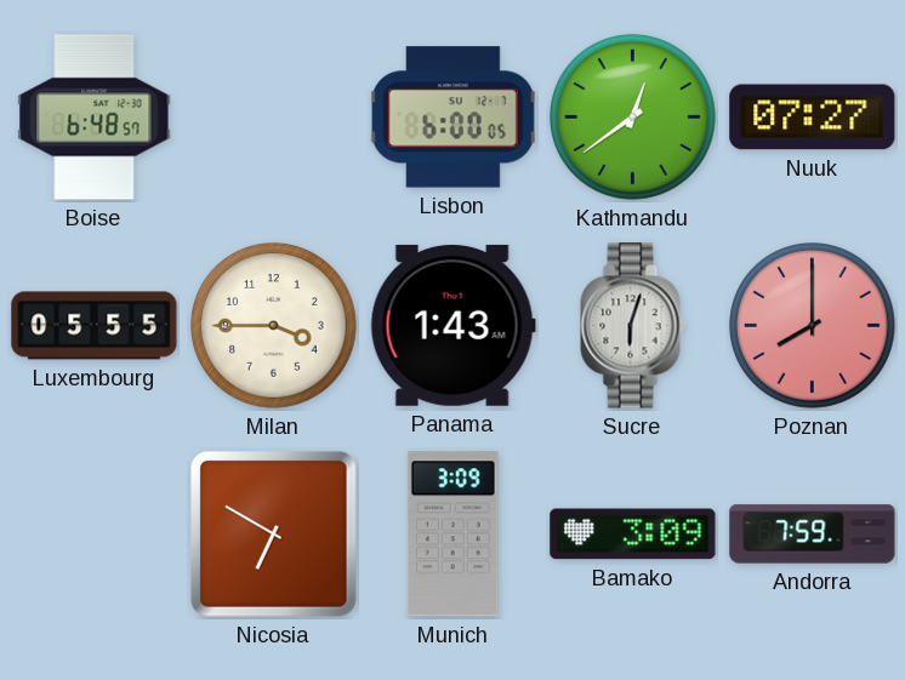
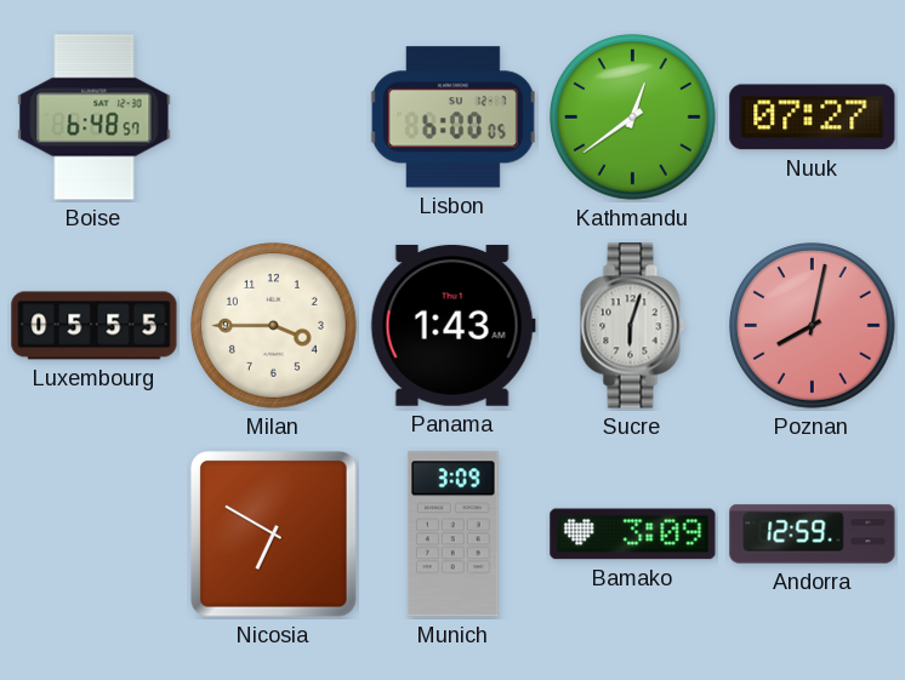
Poznan: 8:00 -> 8:02 (813, 326)
Andorra: 7:59 -> 12:59 (813, 535)
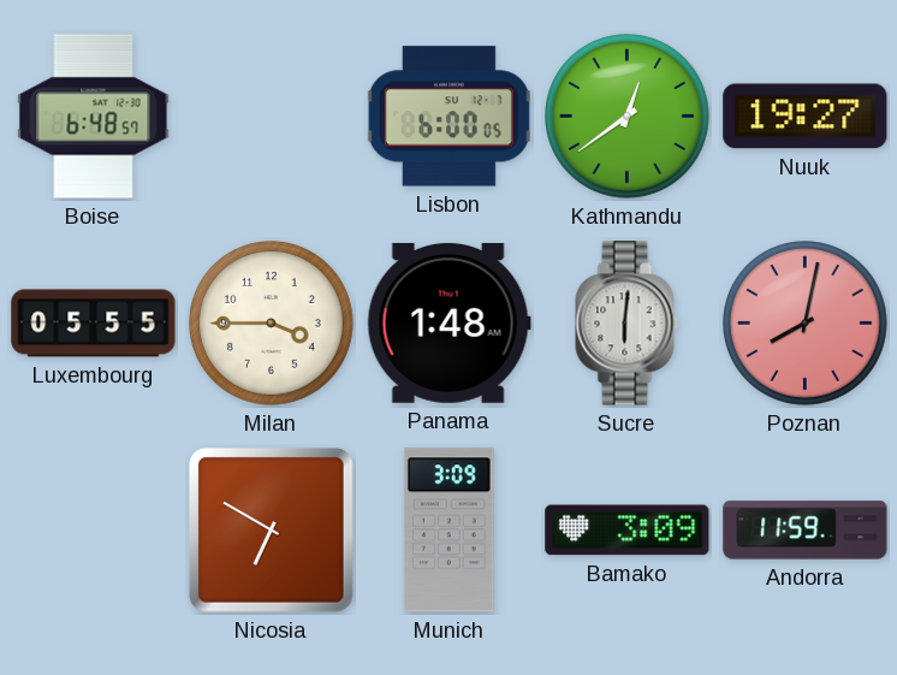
Nuuk: 07:27 -> 19:27 (806, 117)
Panama: 1:43 -> 1:48 (448, 322)
Sucre: 6:03 -> 6:01 (628, 324)
Andorra: 12:59 -> 11:59 (806, 531)
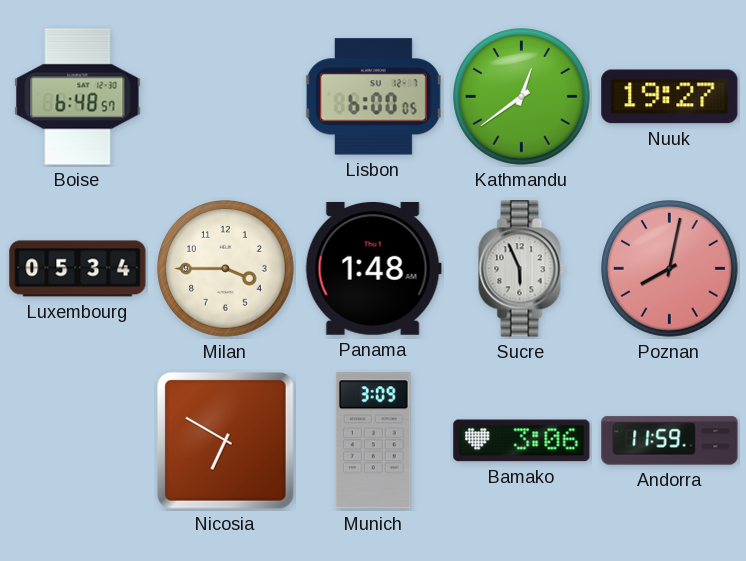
Luxembourg: 05:55 -> 05:34 (78, 269)
Sucre: 6:01 -> 5:56 (522, 269)
Bamako: 3:09 -> 3:06 (522, 441)
